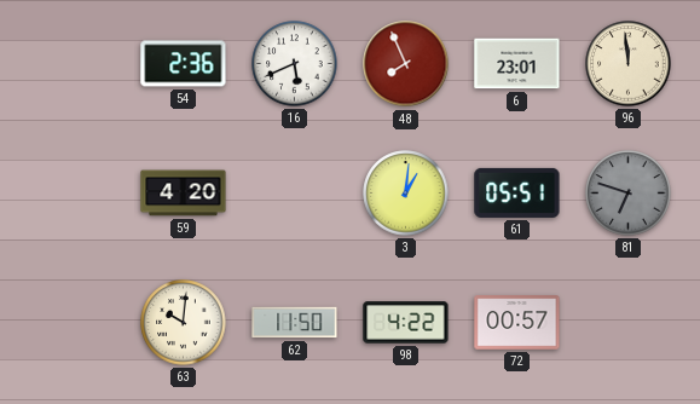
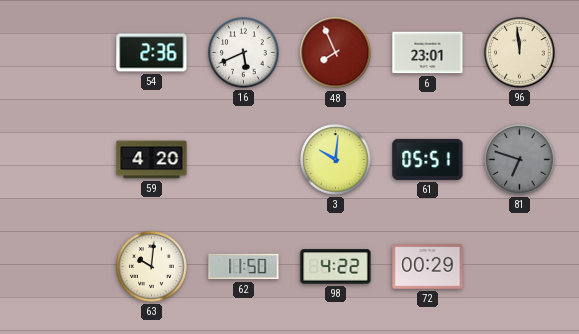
3: 1:01 -> 10:01 (336, 160)
72: 00:57 -> 00:29 (428, 267)
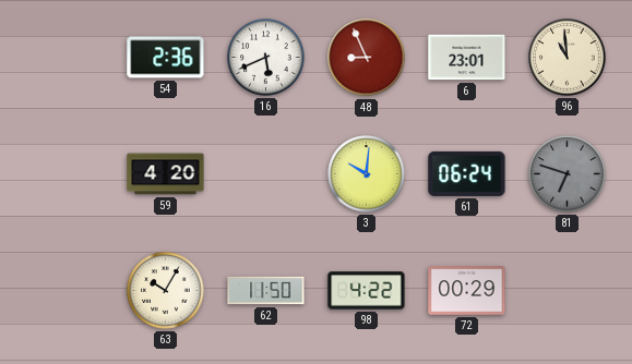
48: 7:56 -> 8:56 (367, 58)
96: 11:59 -> 10:59 (568, 58)
61: 05:51 -> 06:24 (467, 173)
63: 10:01 -> 10:05 (166, 291)
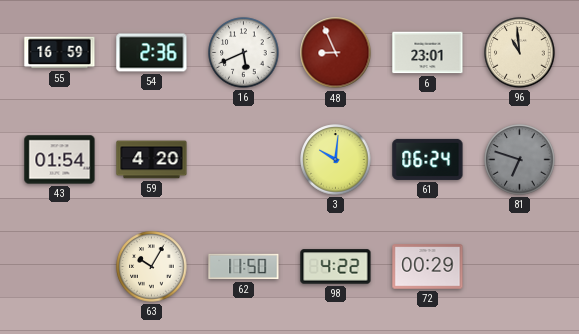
55: none -> 16:59 (60, 53)
43: none -> 01:54 (60, 160)
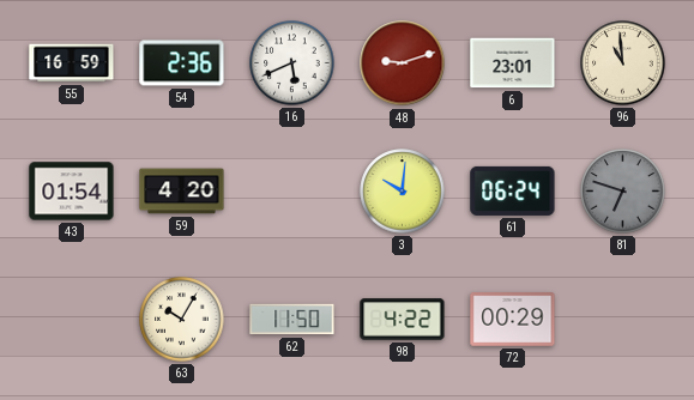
48: 8:56 -> 9:12 (403, 63)
